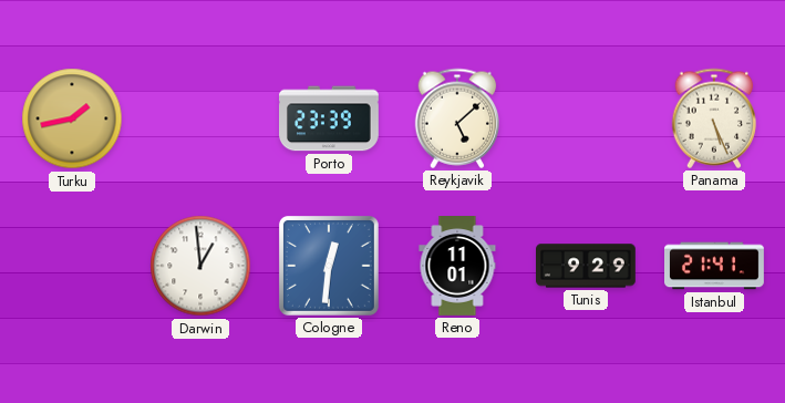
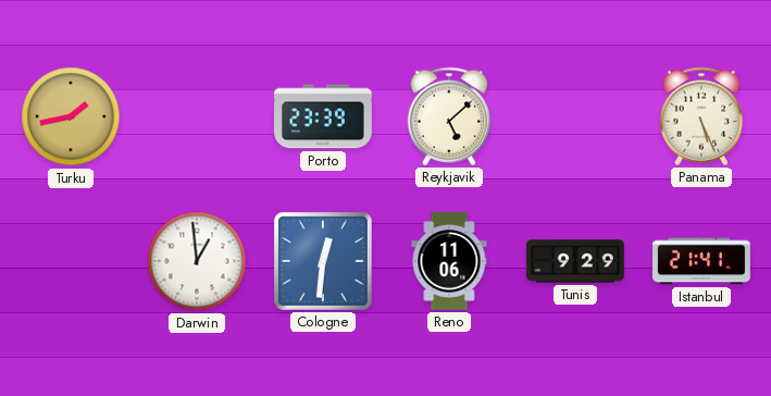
Reno: 11:01 -> 11:06 (449, 262)
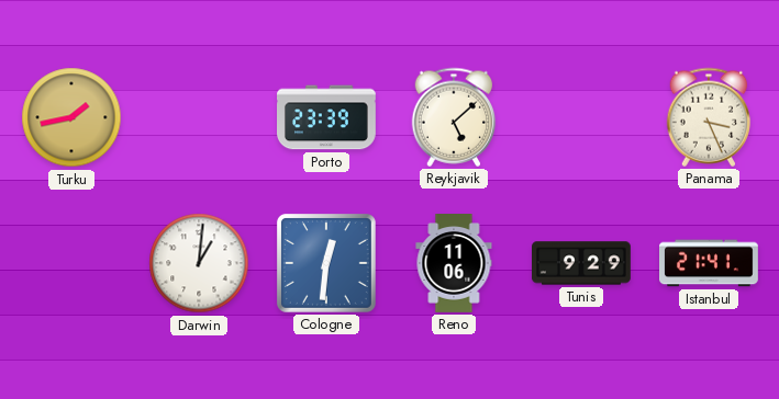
Panama: 5:26 -> 3:26 (709, 117)
Darwin: 12:59 -> 1:01 (199, 263)
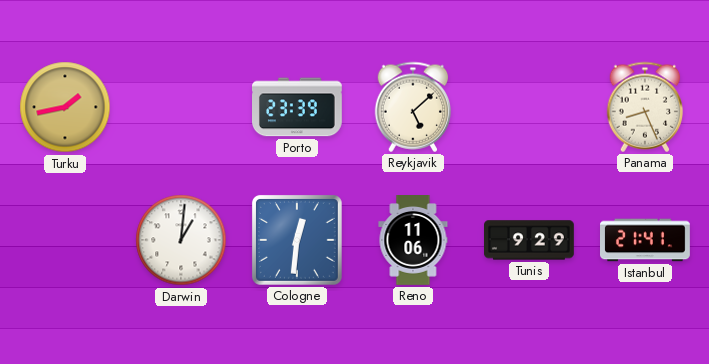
Panama: 3:26 -> 8:26 (645, 107)
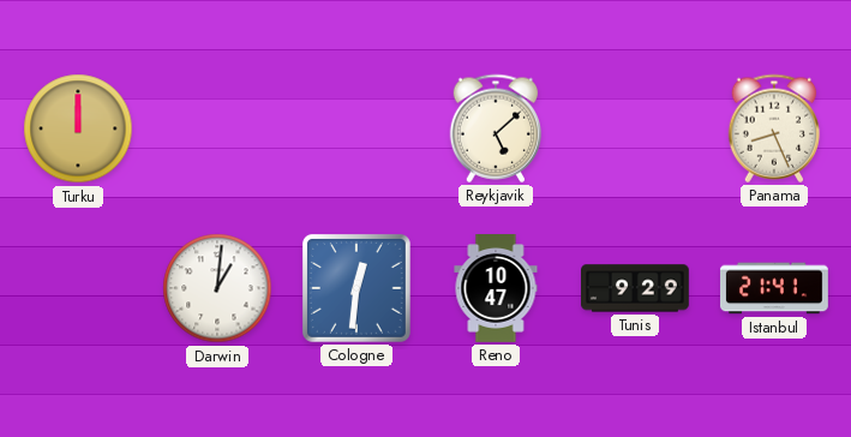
Turku: 1:43 -> 12:00 (78, 128)
Porto: 23:39 -> none (298, 107)
Reno: 11:06 -> 10:47 (496, 289)
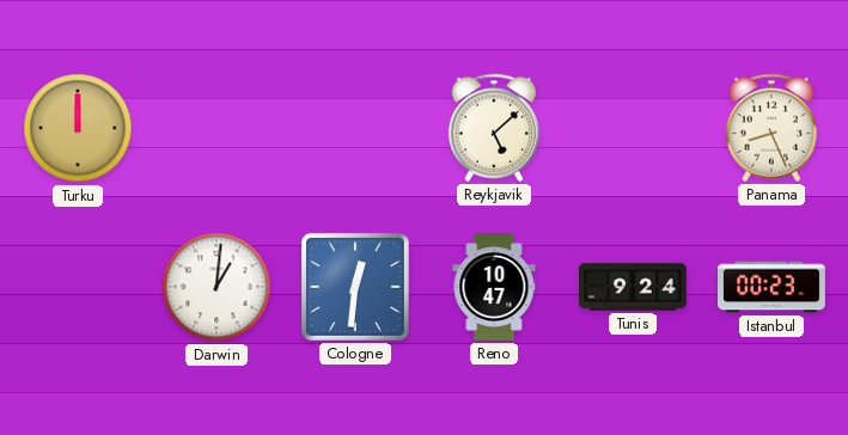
Tunis: 9:29 -> 9:24 (634, 287)
Istanbul: 21:41 -> 00:23 (773, 287)
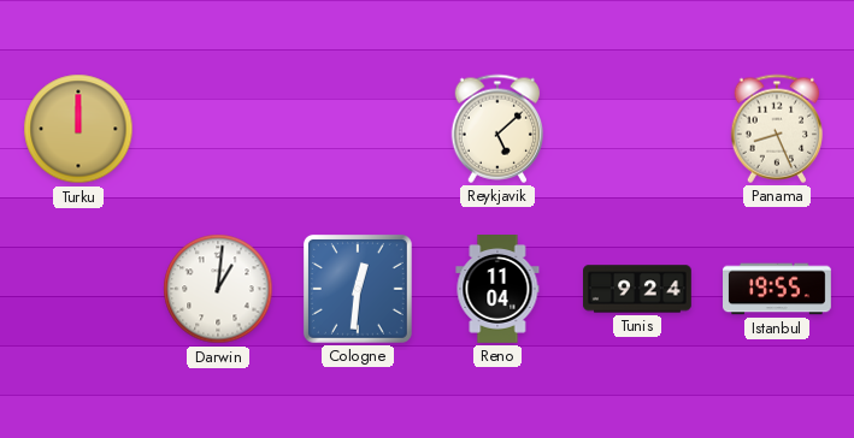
Reno: 10:47 -> 11:04 (497, 290)
Istanbul: 00:23 -> 19:55 (778, 289)
